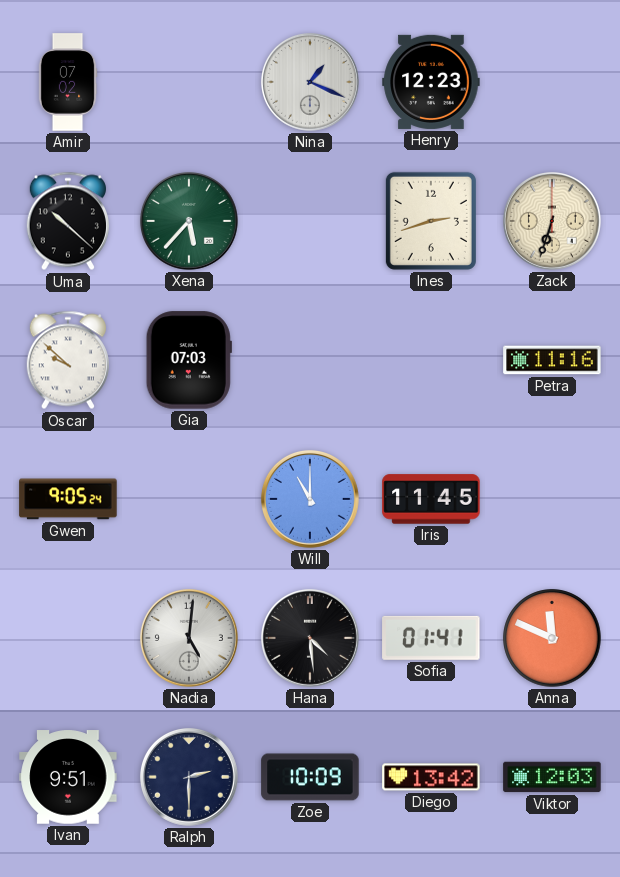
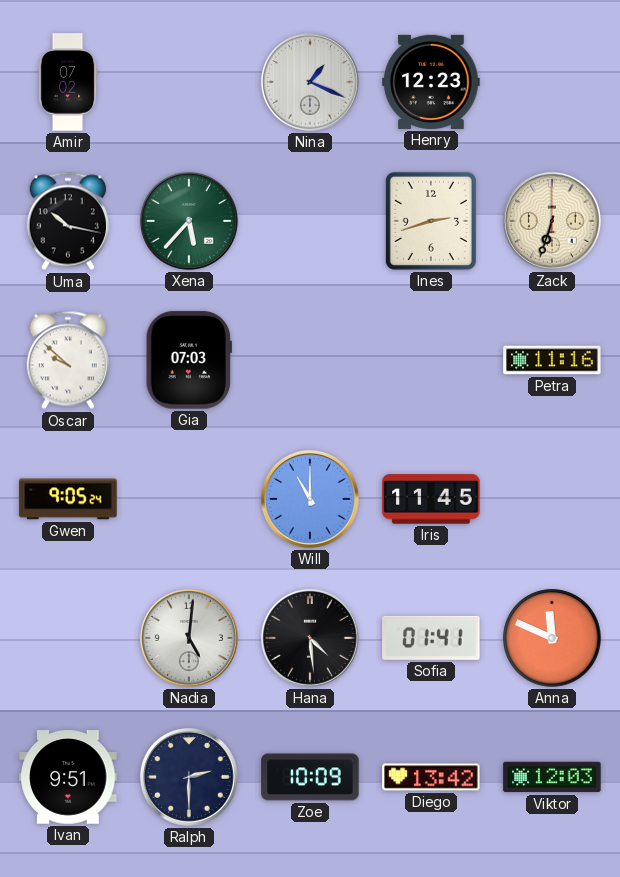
Uma: 10:22 -> 10:17 (68, 221)
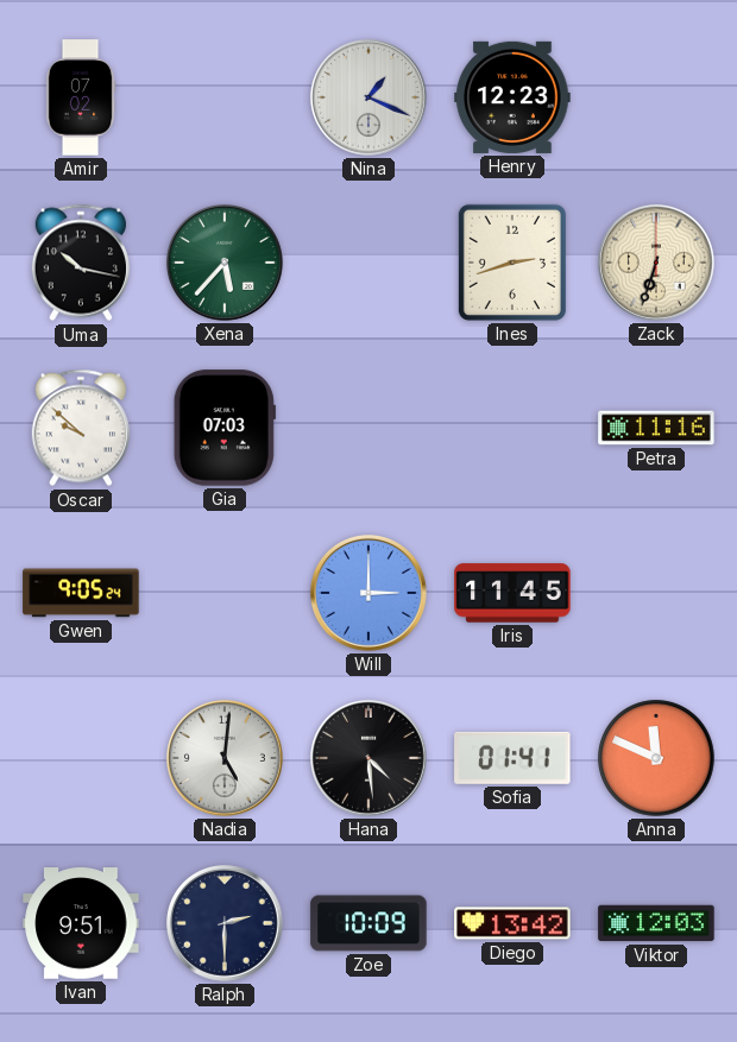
Will: 11:00 -> 3:00 (368, 593)
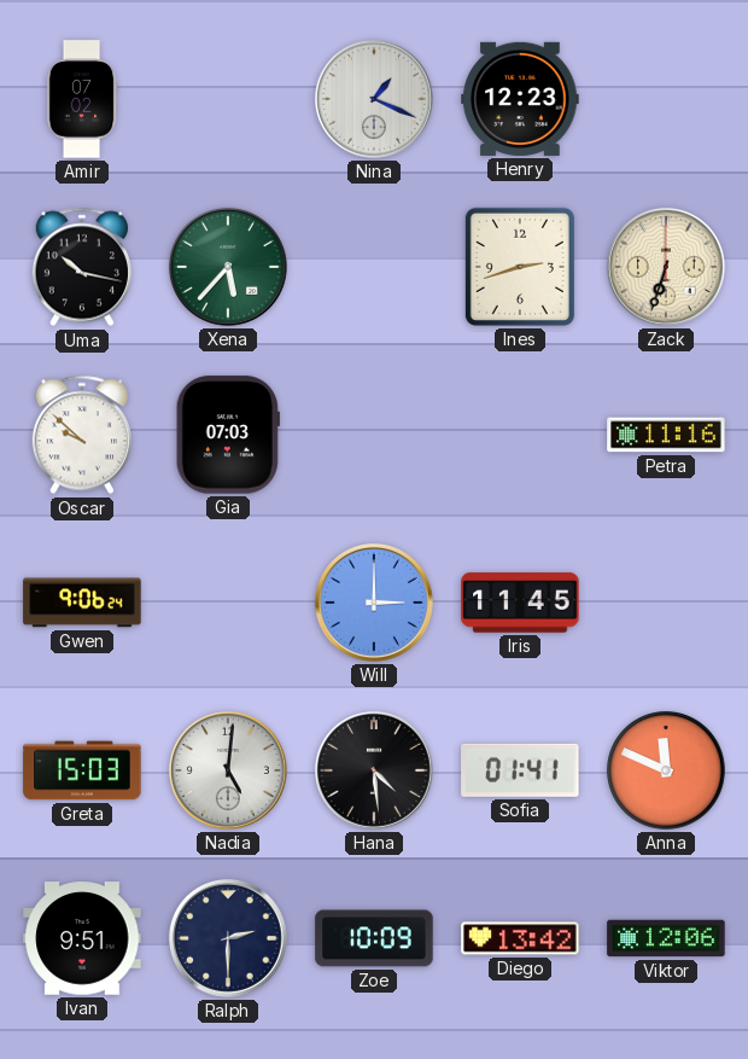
Gwen: 9:05 -> 9:06 (82, 603)
Greta: none -> 15:03 (82, 770)
Viktor: 12:03 -> 12:06 (666, 938)
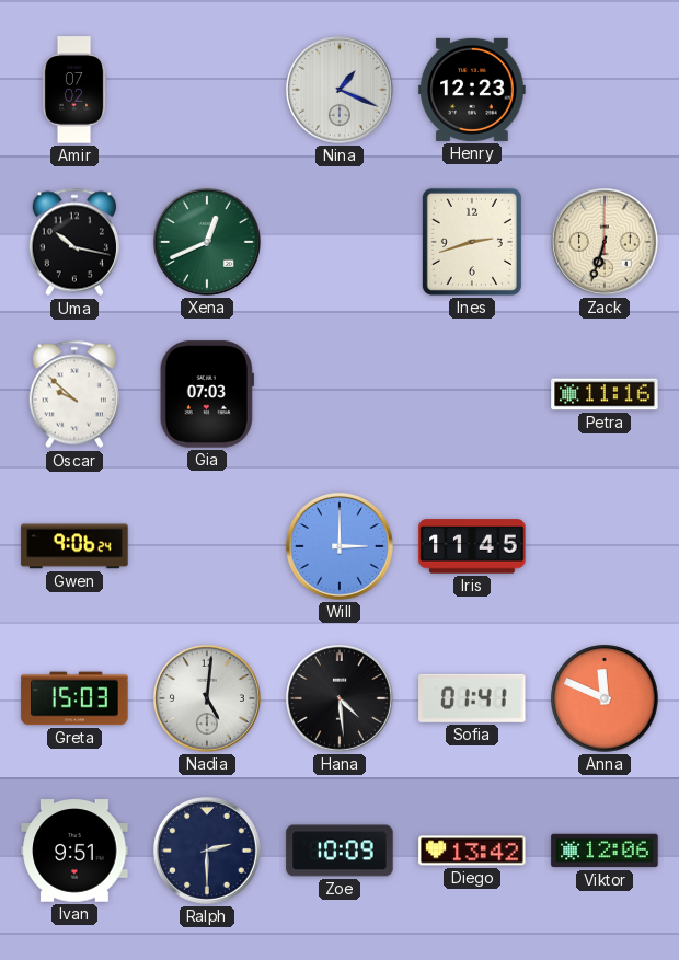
Xena: 5:37 -> 12:41 (207, 242)
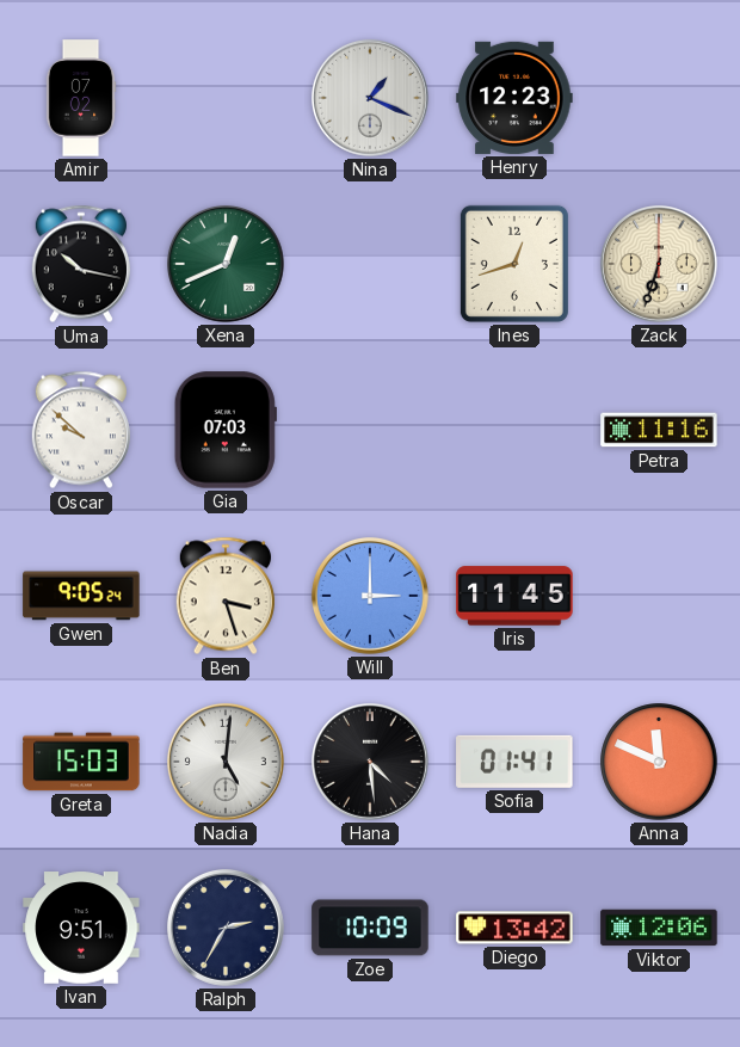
Ines: 2:42 -> 12:42 (514, 264)
Gwen: 9:06 -> 9:05 (81, 596)
Ben: none -> 3:27 (226, 596)
Ralph: 2:30 -> 2:35 (226, 928)
